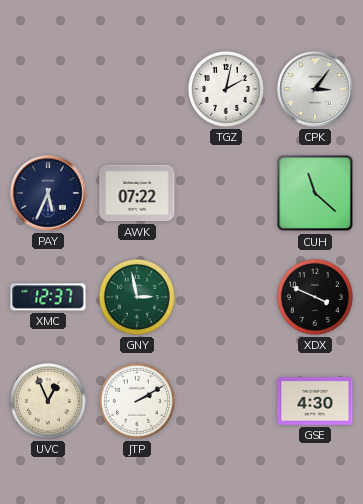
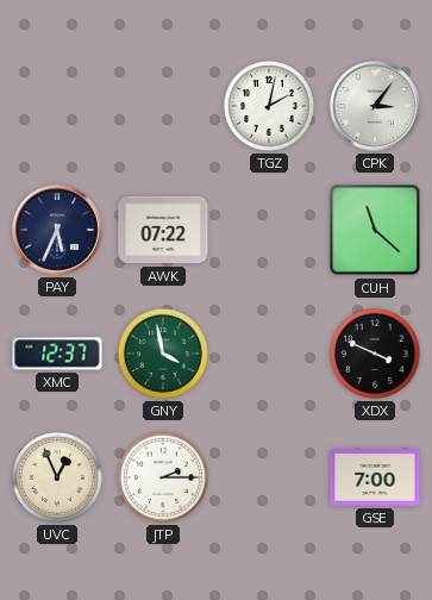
GNY: 2:58 -> 3:58 (163, 354)
JTP: 2:10 -> 2:15 (163, 477)
GSE: 4:30 -> 7:00 (375, 479)
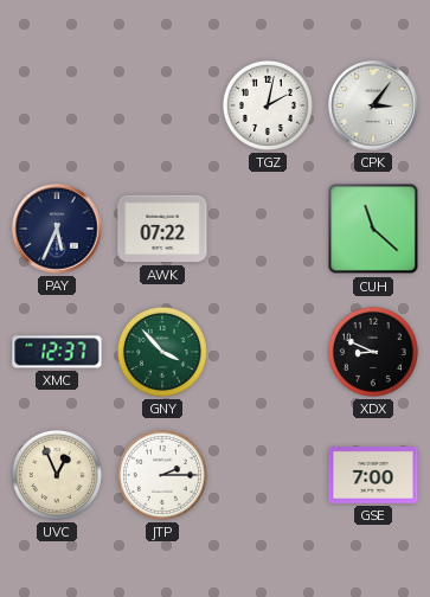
GNY: 3:58 -> 3:53 (162, 352)
XDX: 3:49 -> 8:49 (373, 352)
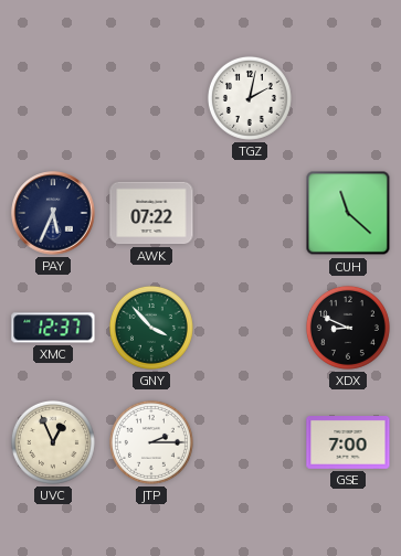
CPK: 3:06 -> none (373, 105)
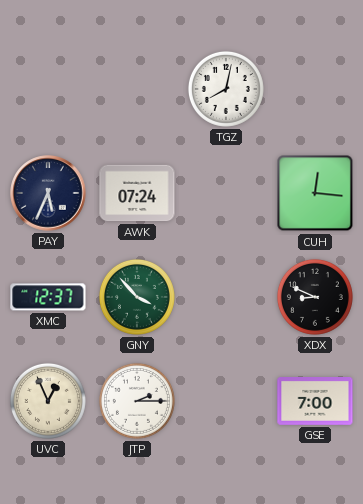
TGZ: 2:02 -> 8:02 (226, 89)
AWK: 07:22 -> 07:24 (137, 193)
CUH: 11:22 -> 12:16 (315, 193)
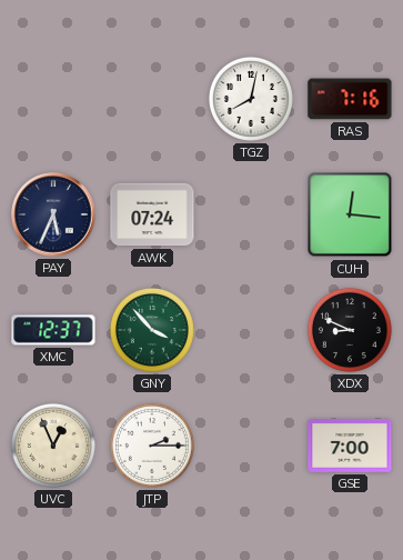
RAS: none -> 7:16 (350, 99)
